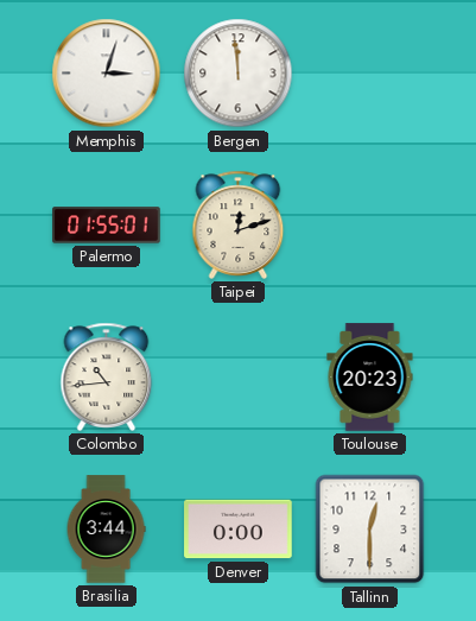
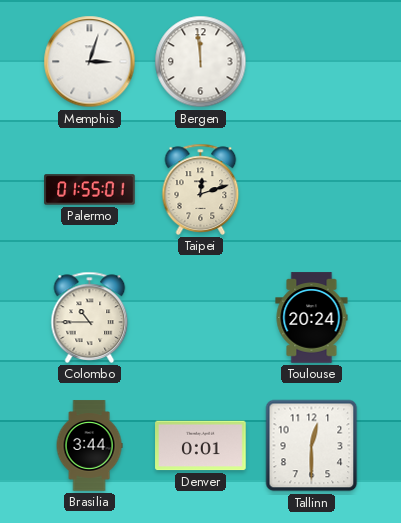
Colombo: 10:44 -> 10:45 (90, 317)
Toulouse: 20:23 -> 20:24 (312, 318)
Denver: 0:00 -> 0:01 (201, 446)
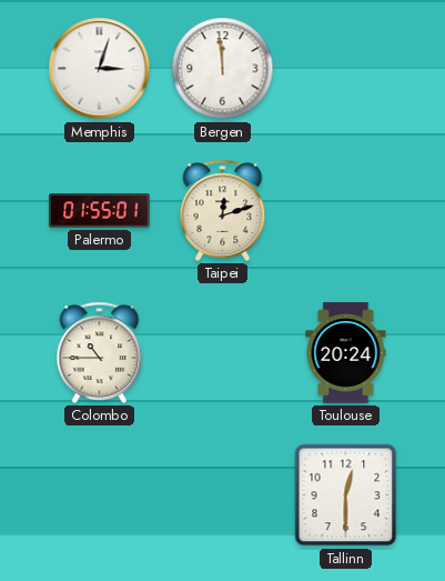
Brasilia: 3:44 -> none (89, 446)
Denver: 0:01 -> none (201, 446)
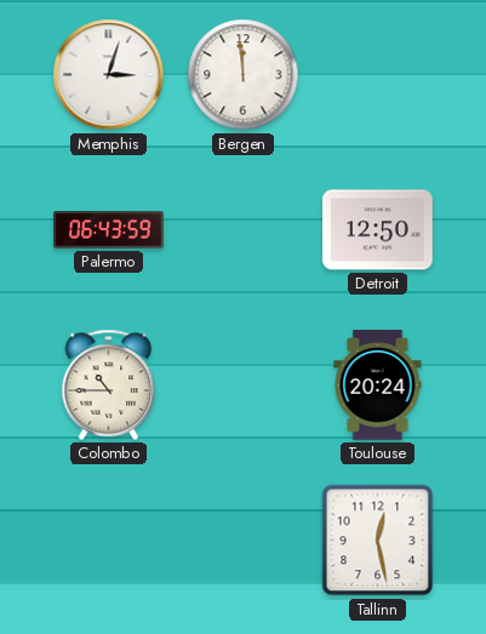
Palermo: 01:55 -> 06:43 (109, 230)
Taipei: 12:12 -> none (223, 210)
Detroit: none -> 12:50 (378, 230)
Tallinn: 12:30 -> 12:28 (378, 541)
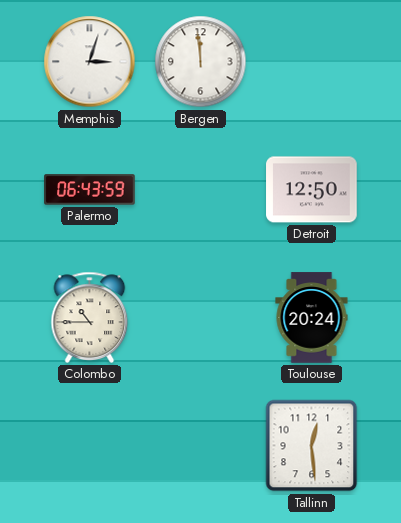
Tallinn: 12:28 -> 12:29 (312, 446)
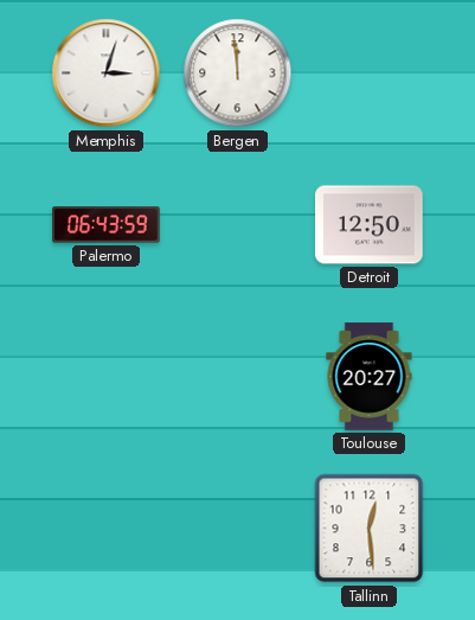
Colombo: 10:45 -> none (90, 317)
Toulouse: 20:24 -> 20:27 (370, 377)
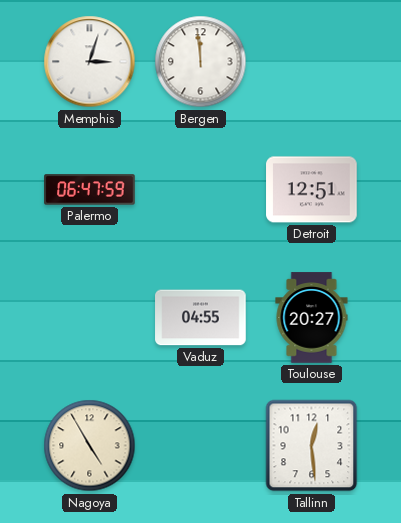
Palermo: 06:43 -> 06:47 (90, 190)
Detroit: 12:50 -> 12:51 (312, 190)
Vaduz: none -> 04:55 (201, 318)
Nagoya: none -> 4:55 (90, 446)
